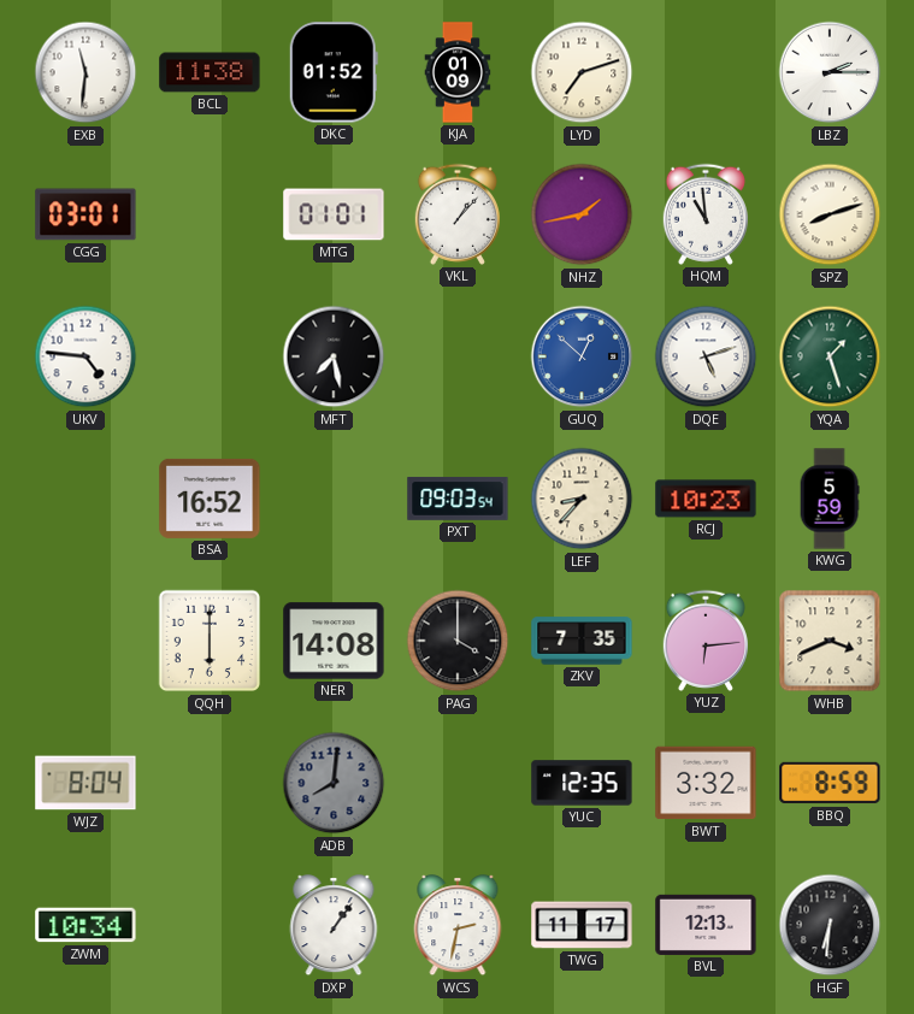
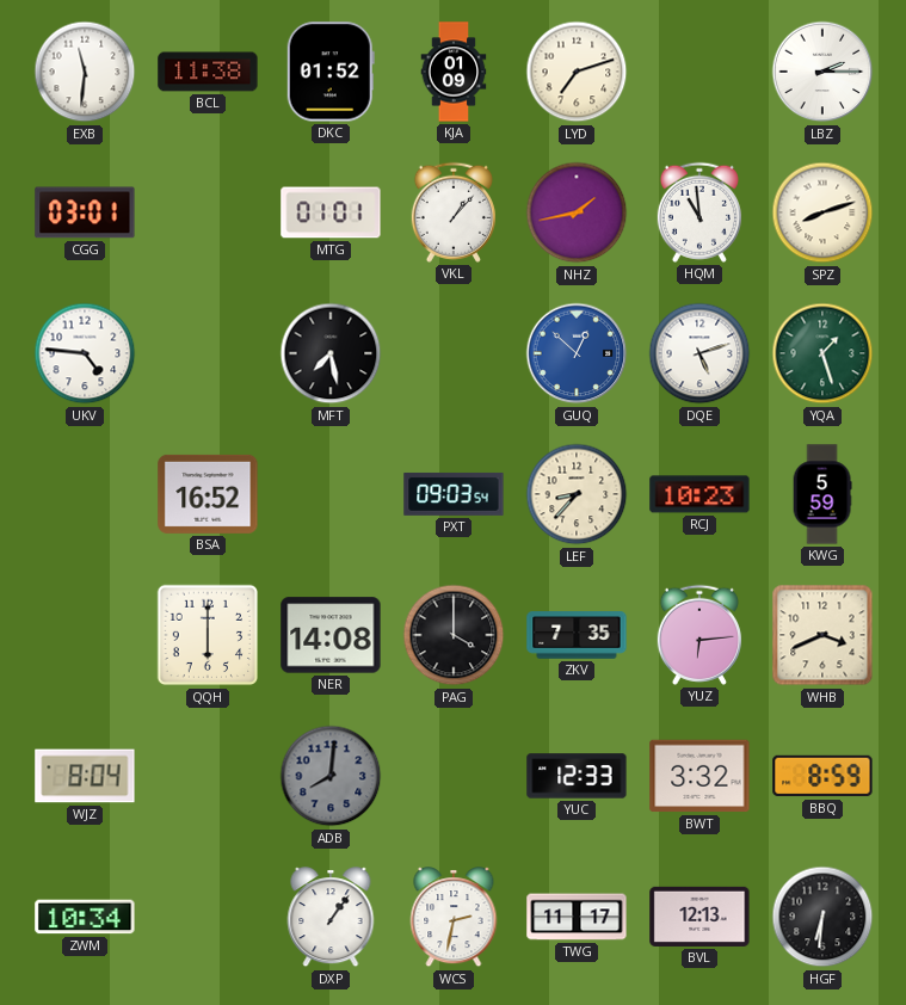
YUC: 12:35 -> 12:33 (577, 776)
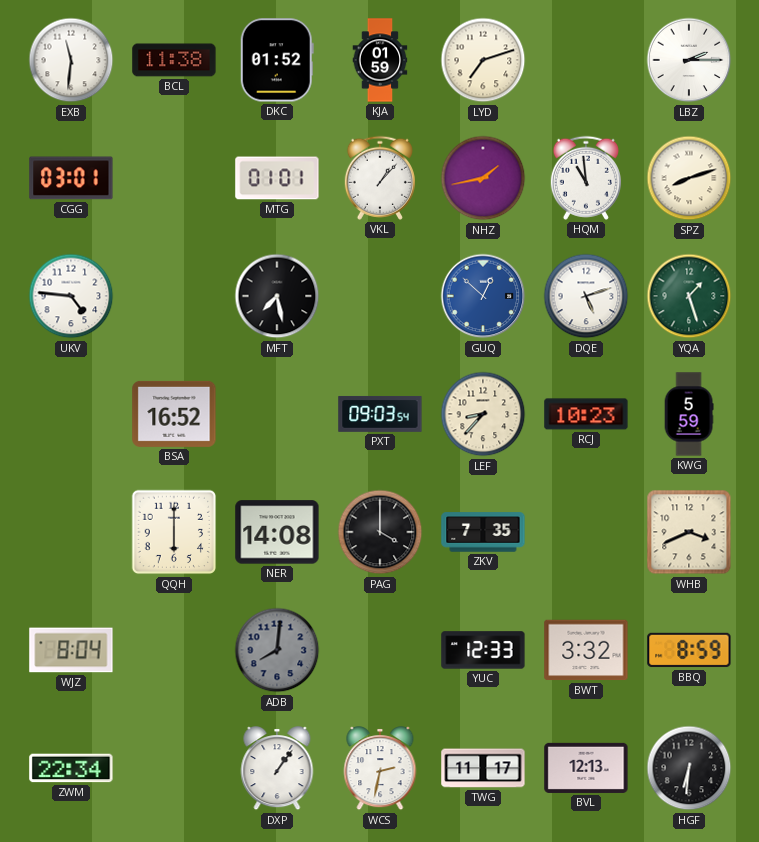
KJA: 01:09 -> 01:59 (380, 60)
YUZ: 6:14 -> none (699, 635)
ZWM: 10:34 -> 22:34 (71, 768)
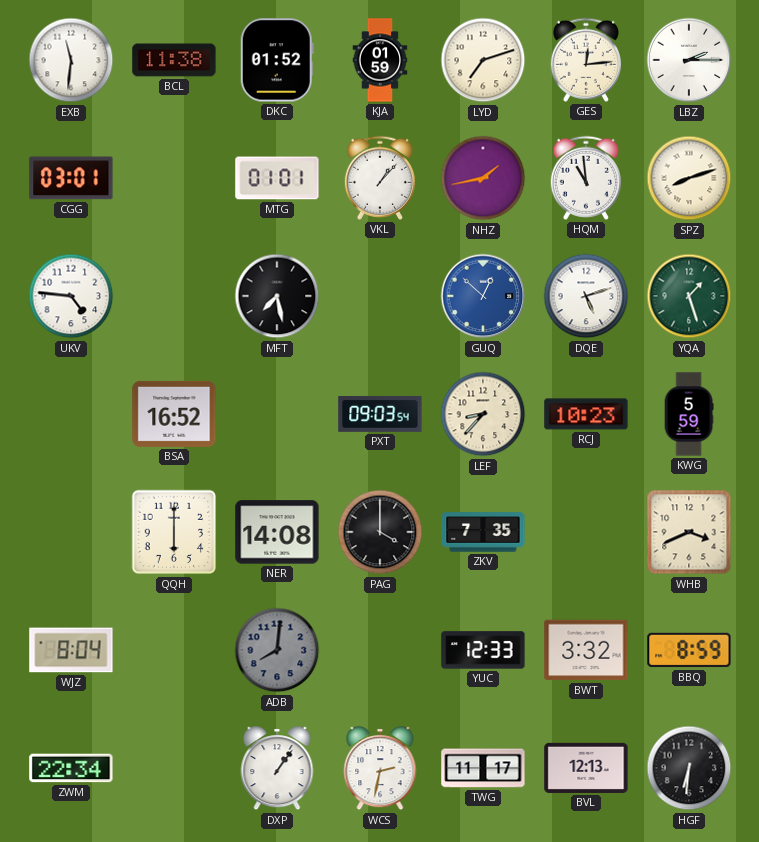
GES: none -> 12:14 (586, 60)
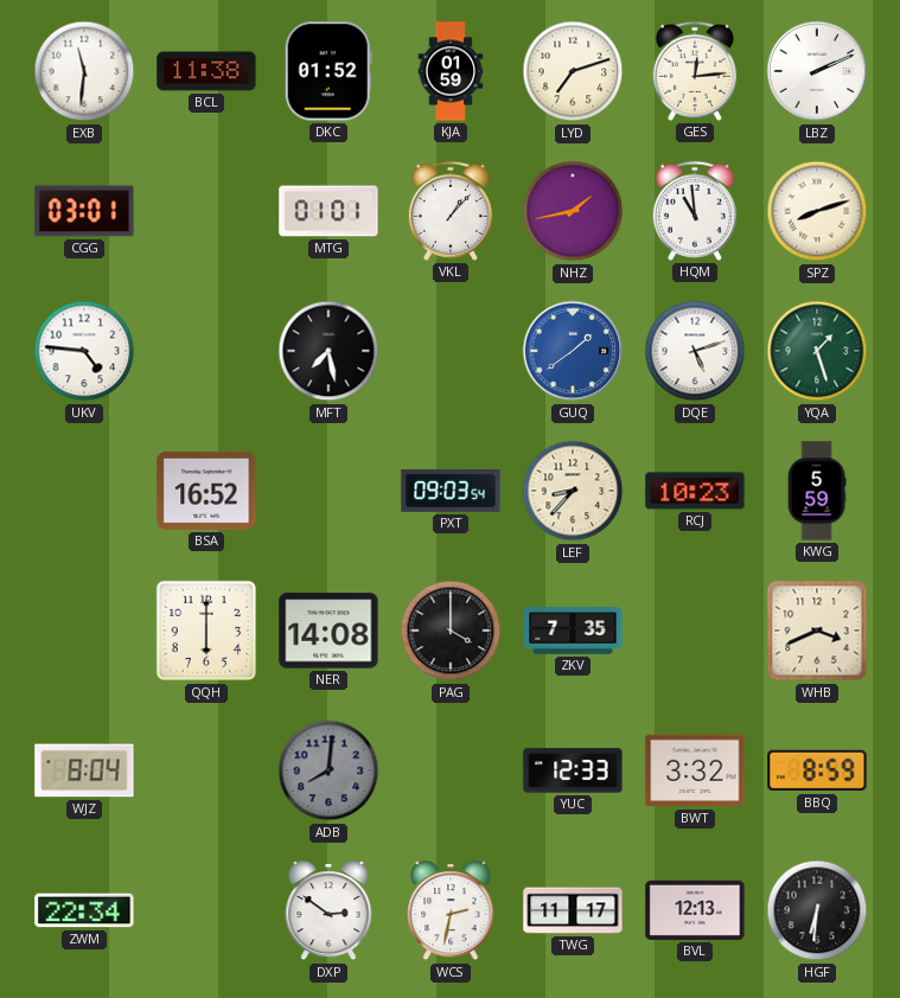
LBZ: 2:15 -> 2:11 (817, 71)
GUQ: 12:52 -> 1:39 (573, 351)
DXP: 1:06 -> 2:51 (328, 911)
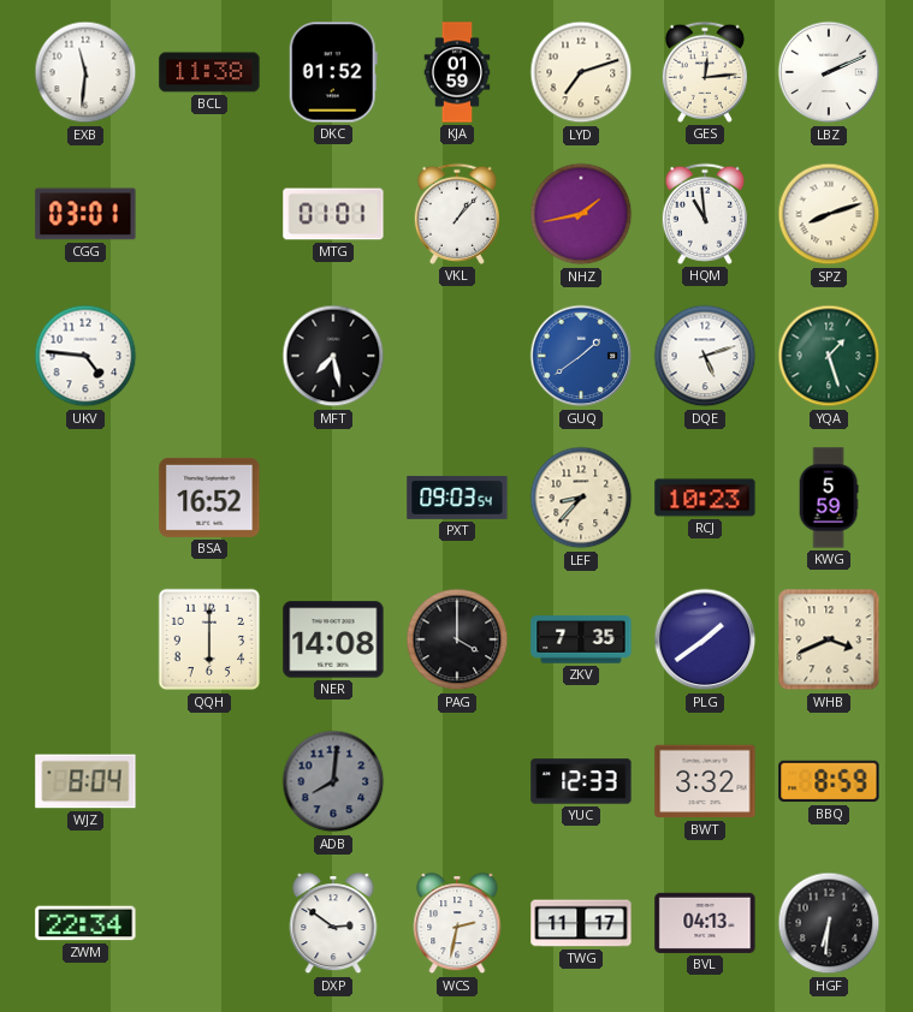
PLG: none -> 1:39 (705, 639)
BVL: 12:13 -> 04:13 (705, 923)
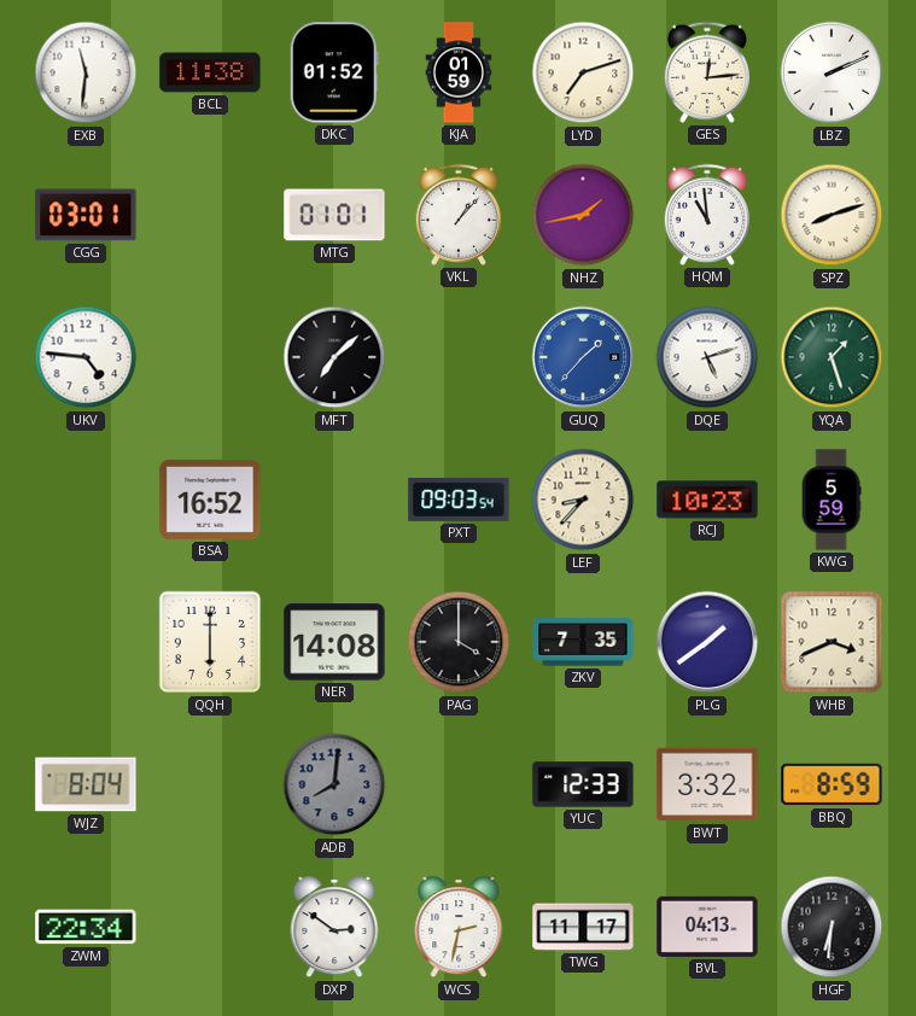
MFT: 7:28 -> 7:08 (334, 357)
GUQ: 1:39 -> 1:37 (583, 357)
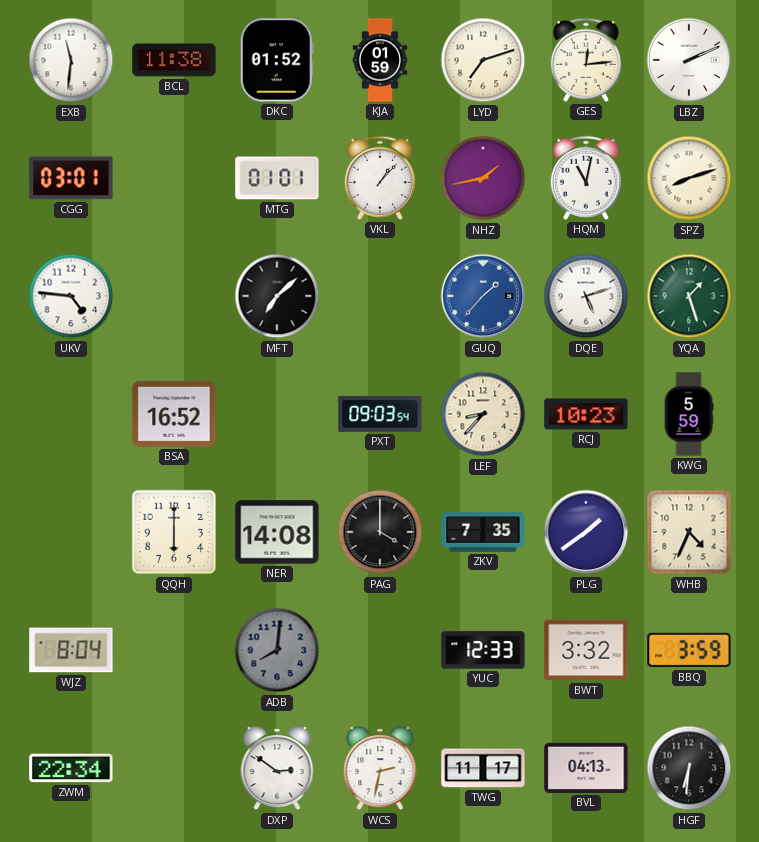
HQM: 10:59 -> 11:02 (586, 178)
WHB: 3:41 -> 4:34 (689, 532)
BBQ: 8:59 -> 3:59 (689, 650)
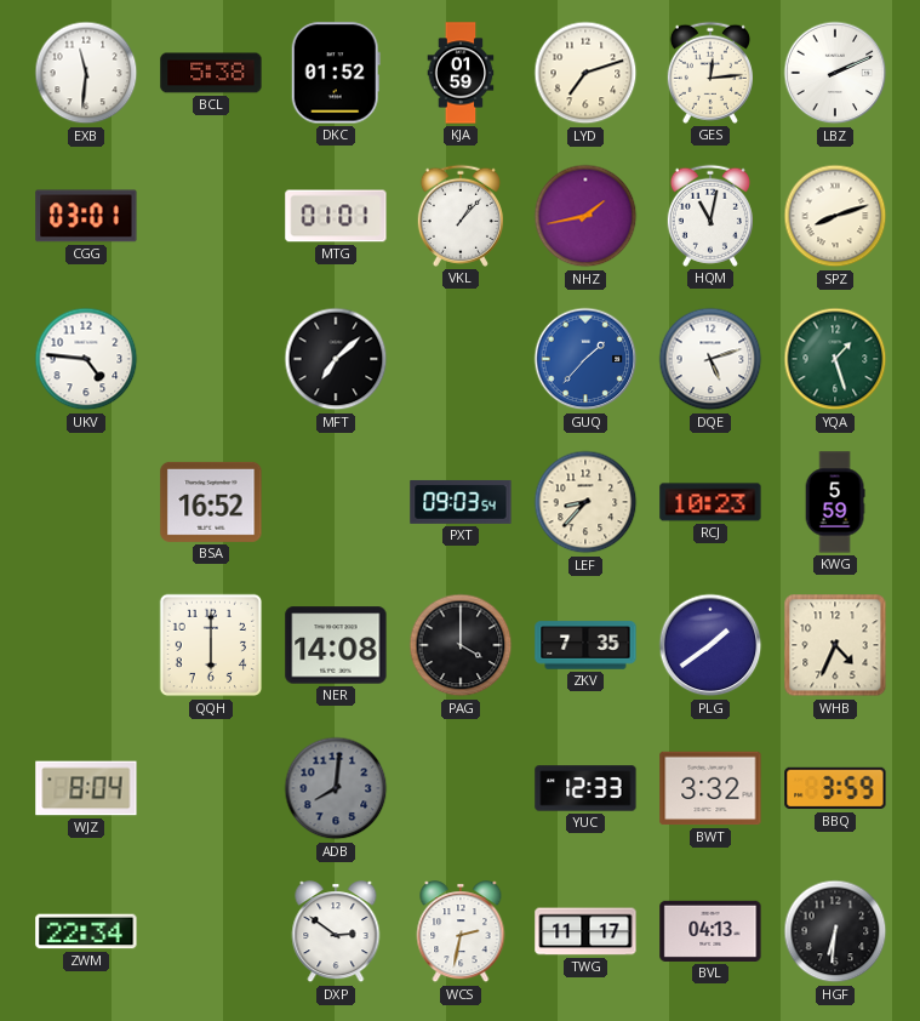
BCL: 11:38 -> 5:38 (211, 73)
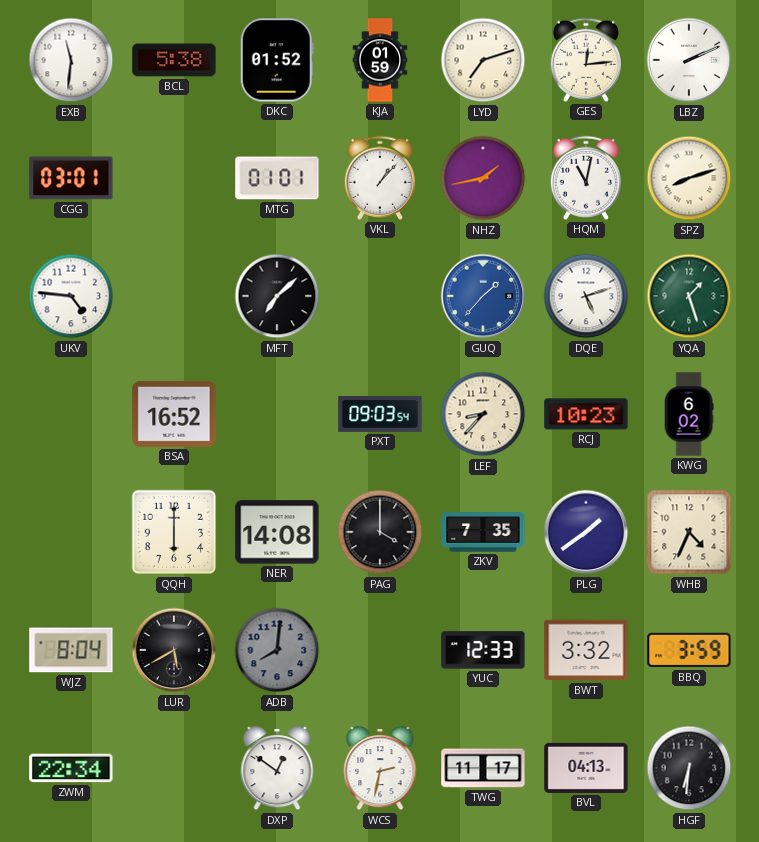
KWG: 5:59 -> 6:02 (689, 414)
LUR: none -> 5:40 (174, 650)
DXP: 2:51 -> 12:51 (277, 769)
